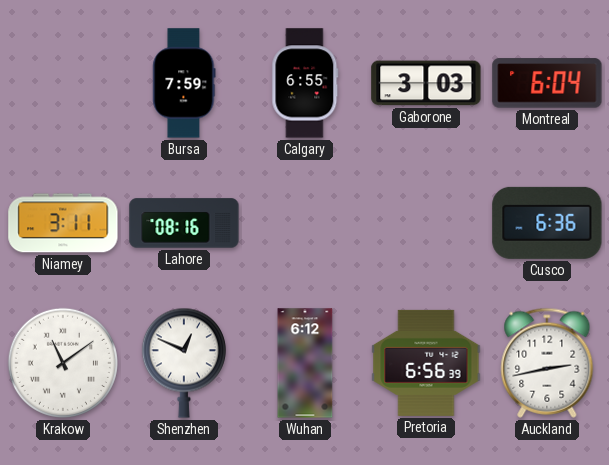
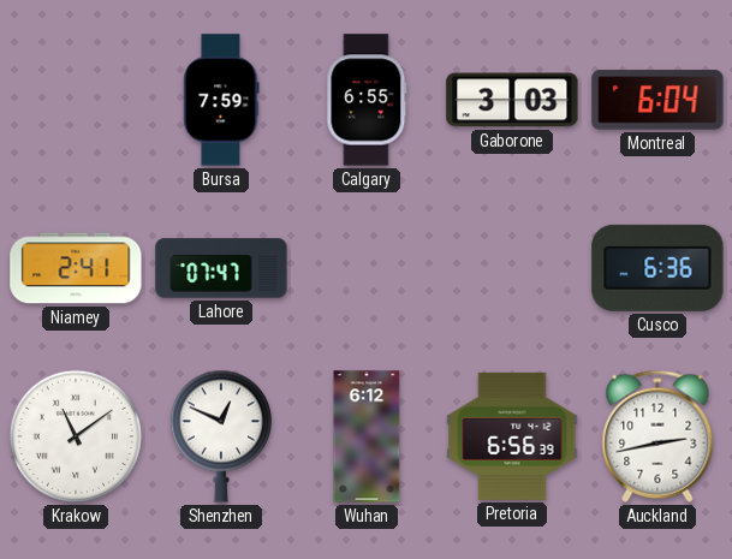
Niamey: 3:11 -> 2:41 (76, 268)
Lahore: 08:16 -> 07:47 (221, 268)
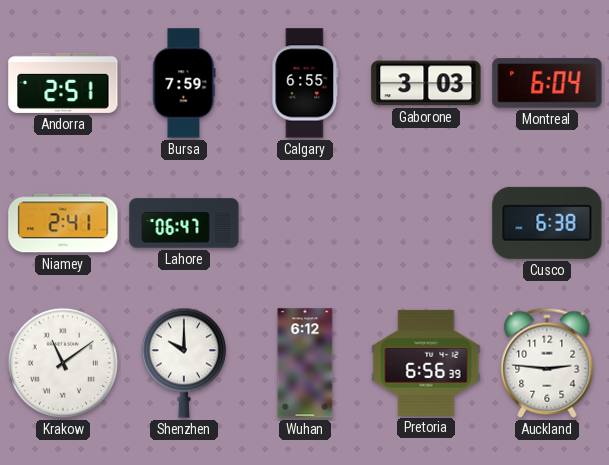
Andorra: none -> 2:51 (63, 83)
Lahore: 07:47 -> 06:47 (184, 223)
Cusco: 6:36 -> 6:38 (547, 223)
Shenzhen: 12:49 -> 10:00 (184, 363)
Auckland: 2:43 -> 2:46 (547, 363)
